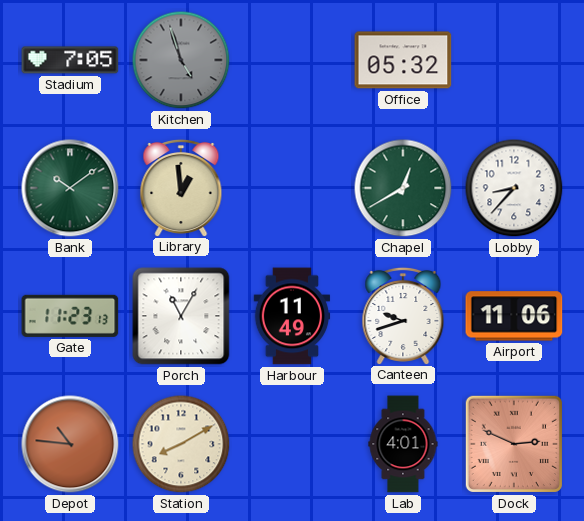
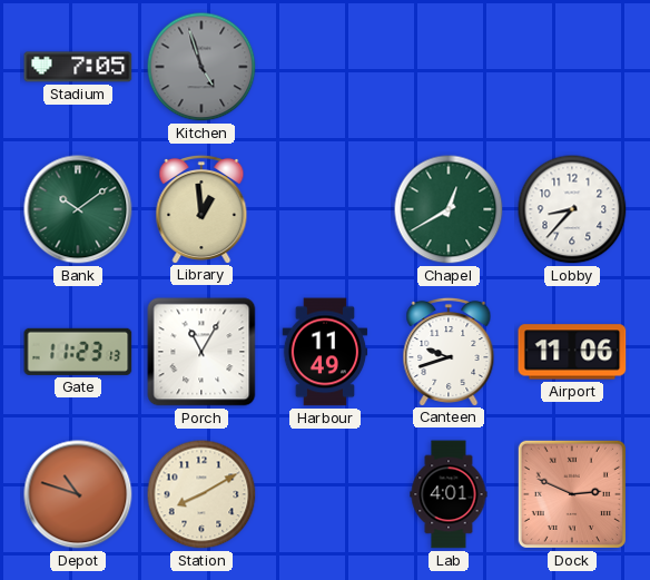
Office: 05:32 -> none (403, 60)
Depot: 10:46 -> 10:48 (78, 494)
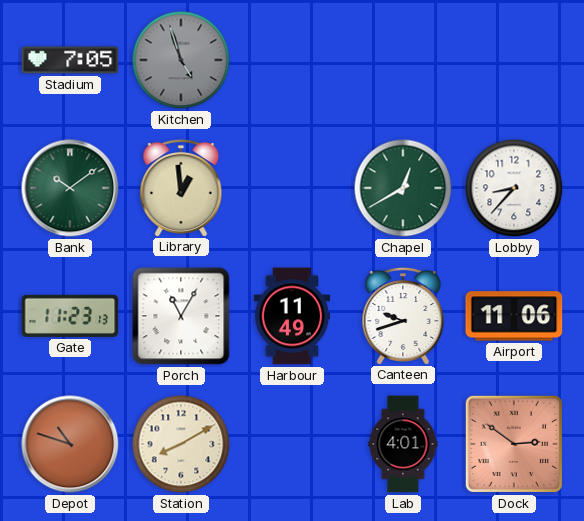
Dock: 2:49 -> 2:51 (514, 444)
